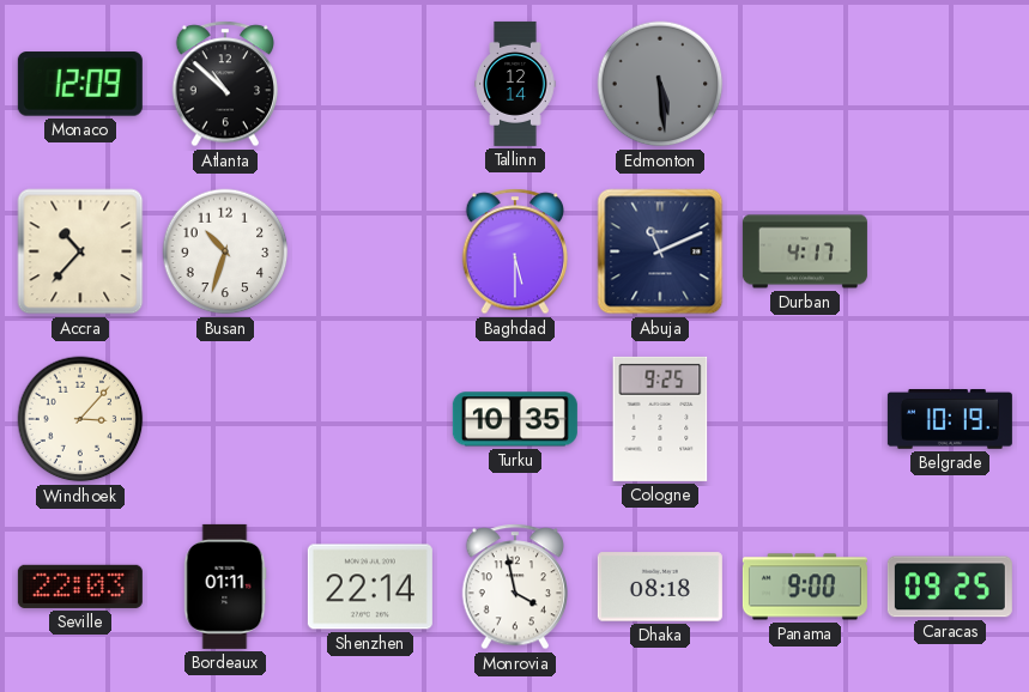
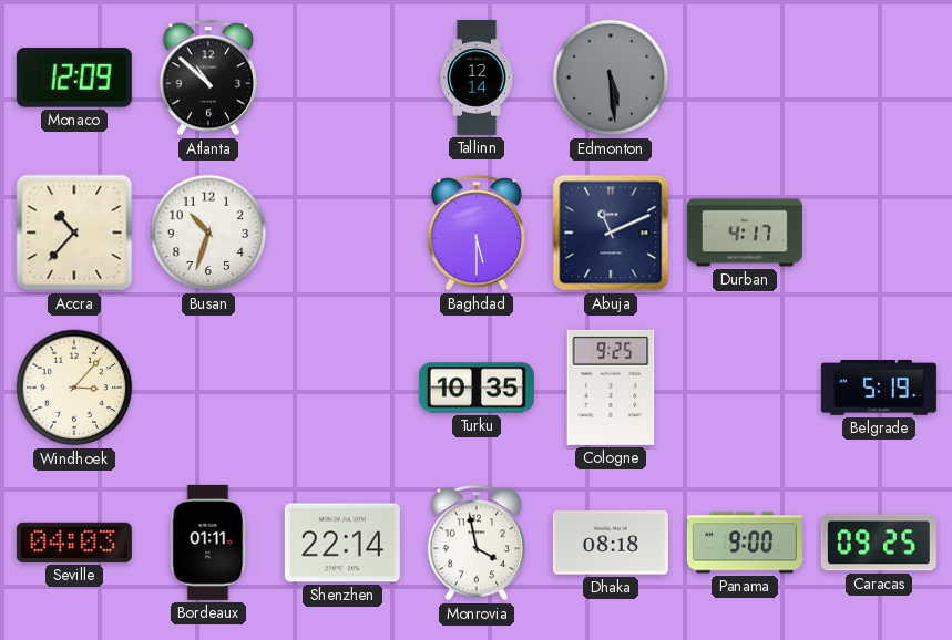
Belgrade: 10:19 -> 5:19 (879, 389)
Seville: 22:03 -> 04:03 (74, 543)
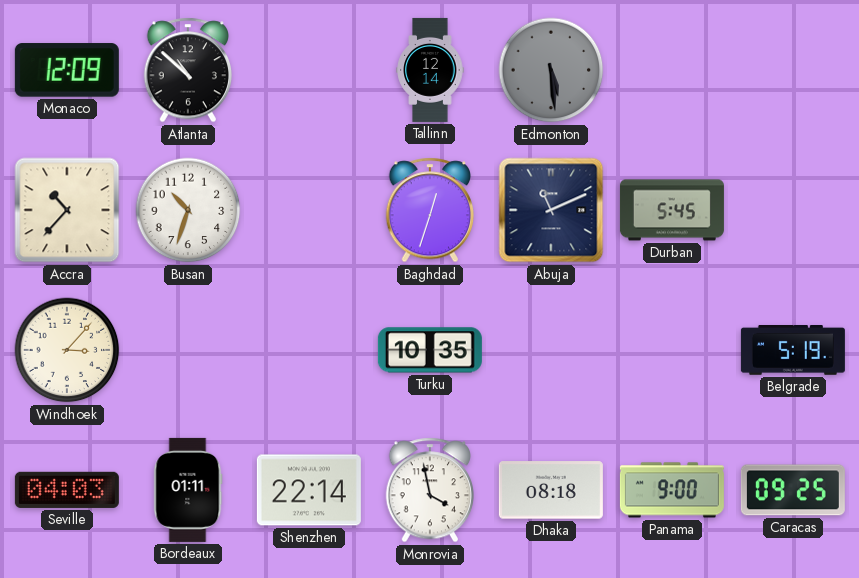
Baghdad: 5:30 -> 12:33 (430, 210)
Durban: 4:17 -> 5:45 (672, 210)
Cologne: 9:25 -> none (611, 388)
